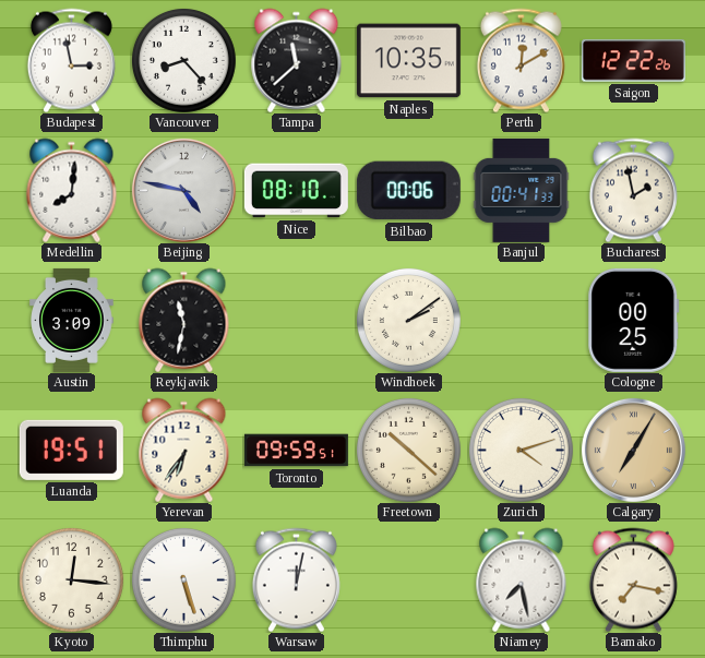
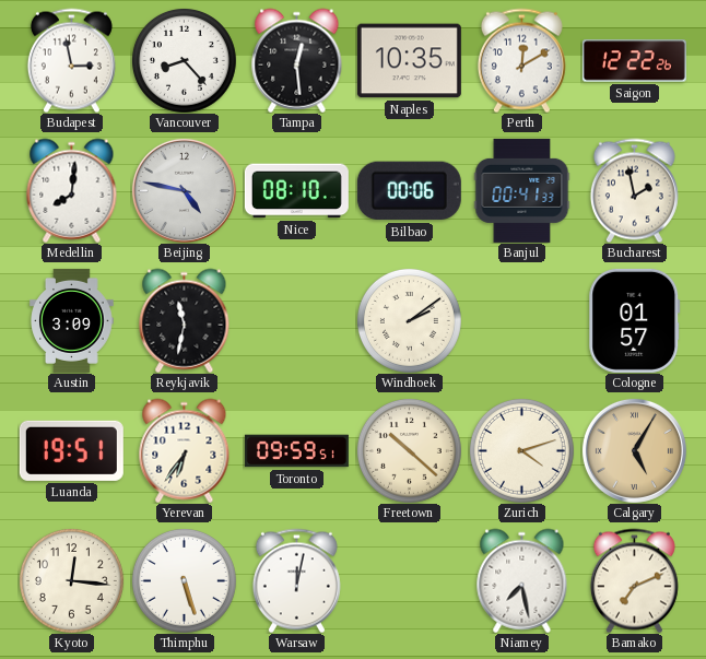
Tampa: 11:38 -> 12:29 (297, 60)
Cologne: 00:25 -> 01:57 (635, 320)
Calgary: 7:05 -> 5:05 (634, 450)
Bamako: 7:17 -> 7:11 (634, 580)
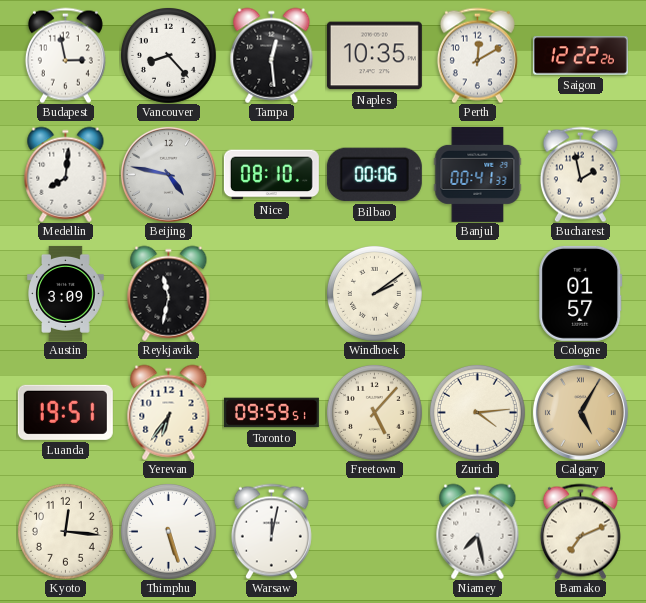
Freetown: 10:22 -> 5:07 (374, 412)
Zurich: 4:12 -> 4:14 (477, 412)
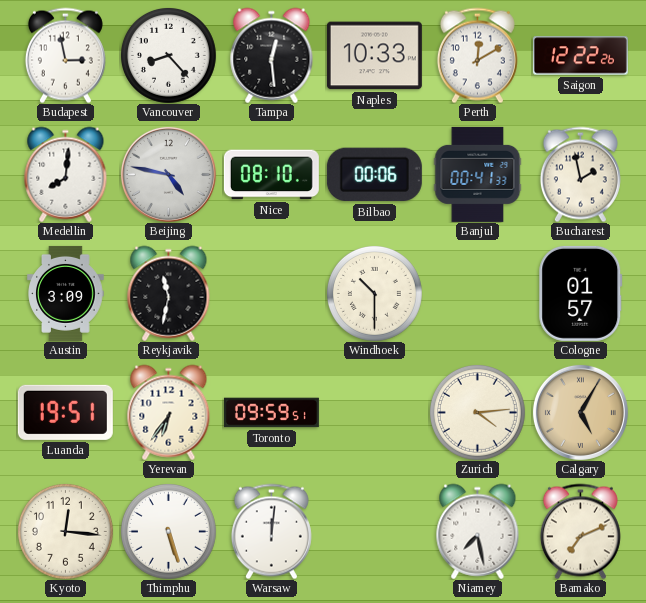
Naples: 10:35 -> 10:33 (374, 56)
Windhoek: 2:09 -> 10:30 (374, 293)
Freetown: 5:07 -> none (374, 412)
Warsaw: 12:02 -> 12:01 (271, 531)
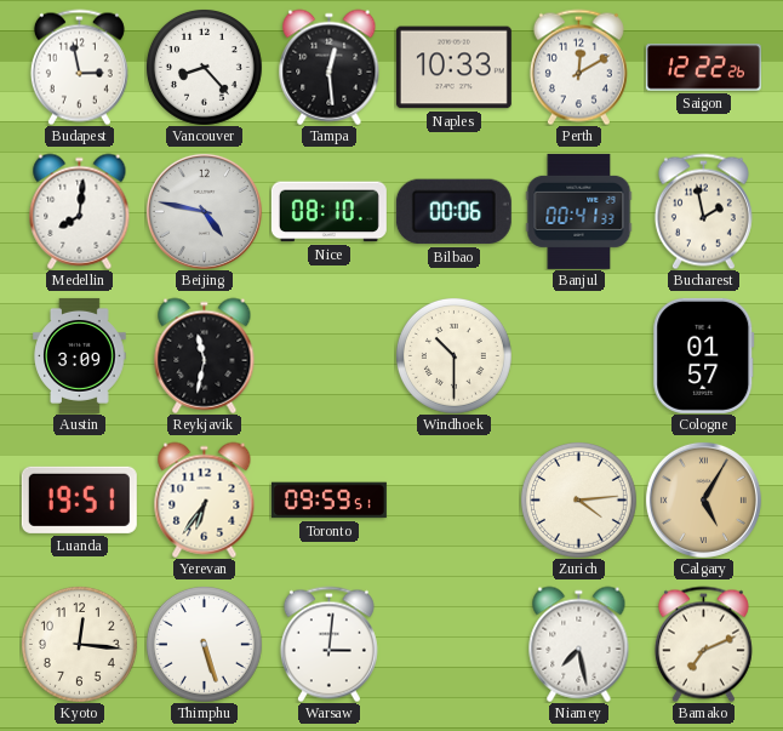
Warsaw: 12:01 -> 3:01 (328, 644)
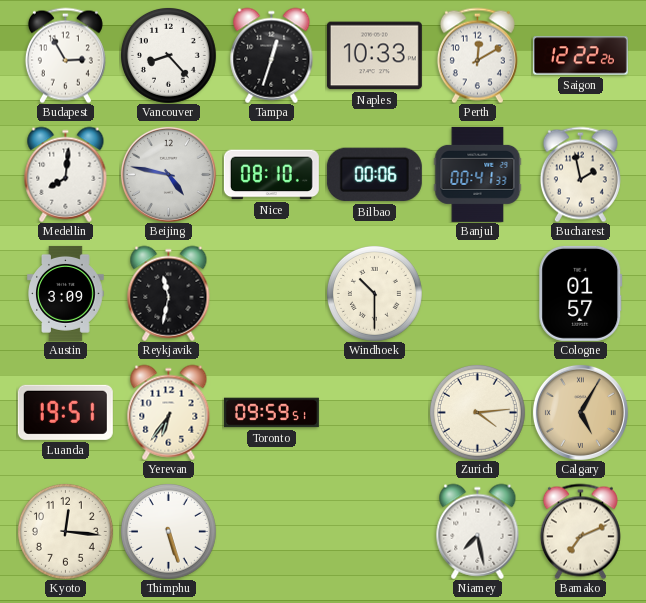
Budapest: 2:58 -> 2:55 (65, 55)
Tampa: 12:29 -> 12:33 (272, 55)
Warsaw: 3:01 -> none (328, 644)
